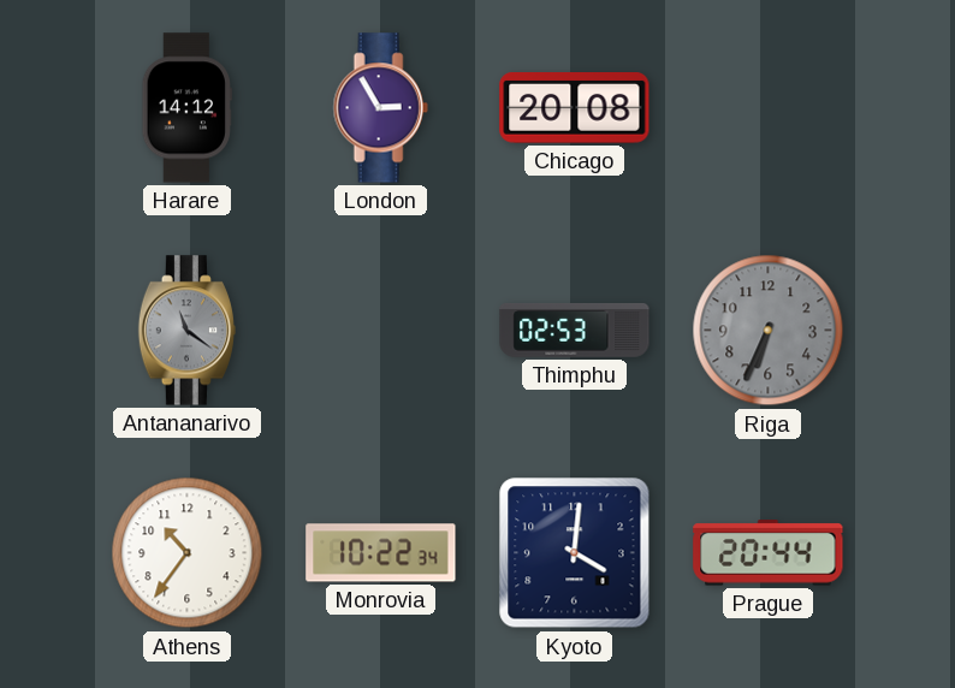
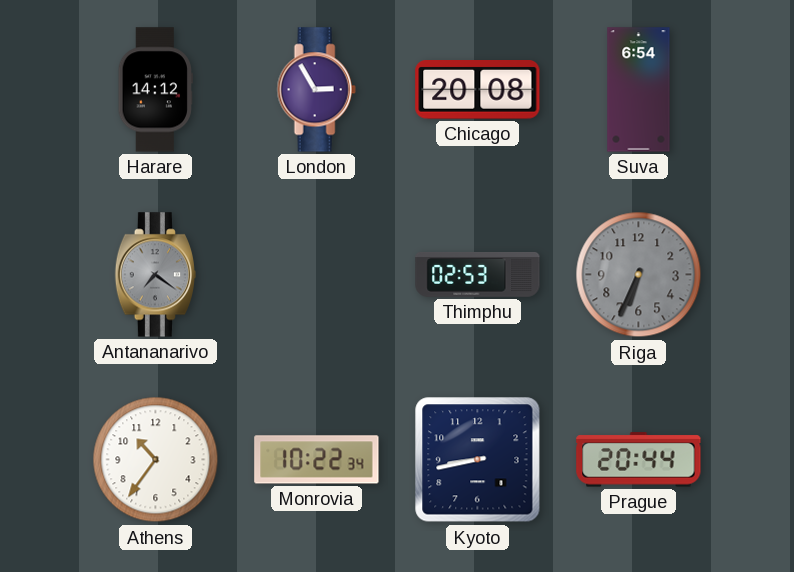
Suva: none -> 6:54 (639, 90)
Antananarivo: 11:21 -> 7:21 (155, 275)
Kyoto: 4:01 -> 8:43 (478, 460)
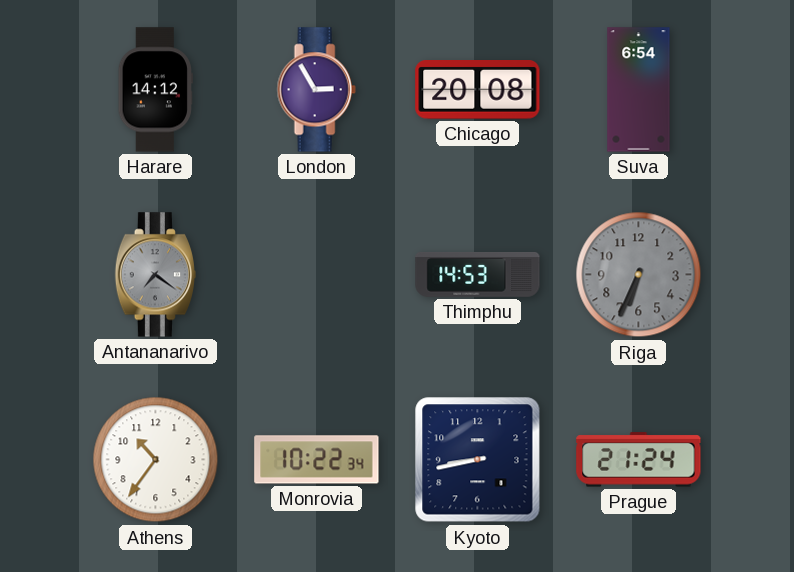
Thimphu: 02:53 -> 14:53 (478, 274)
Prague: 20:44 -> 21:24 (639, 460)
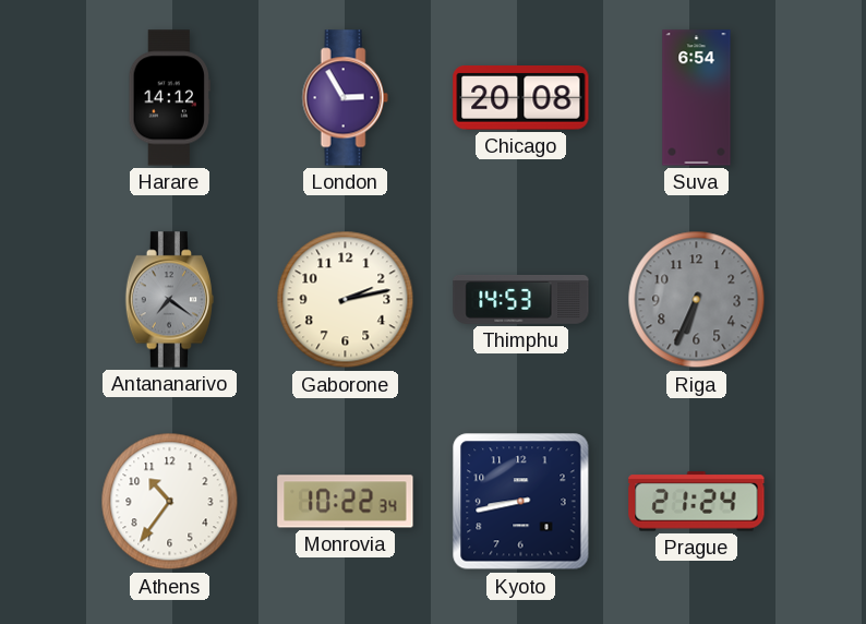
Gaborone: none -> 2:13 (346, 300)
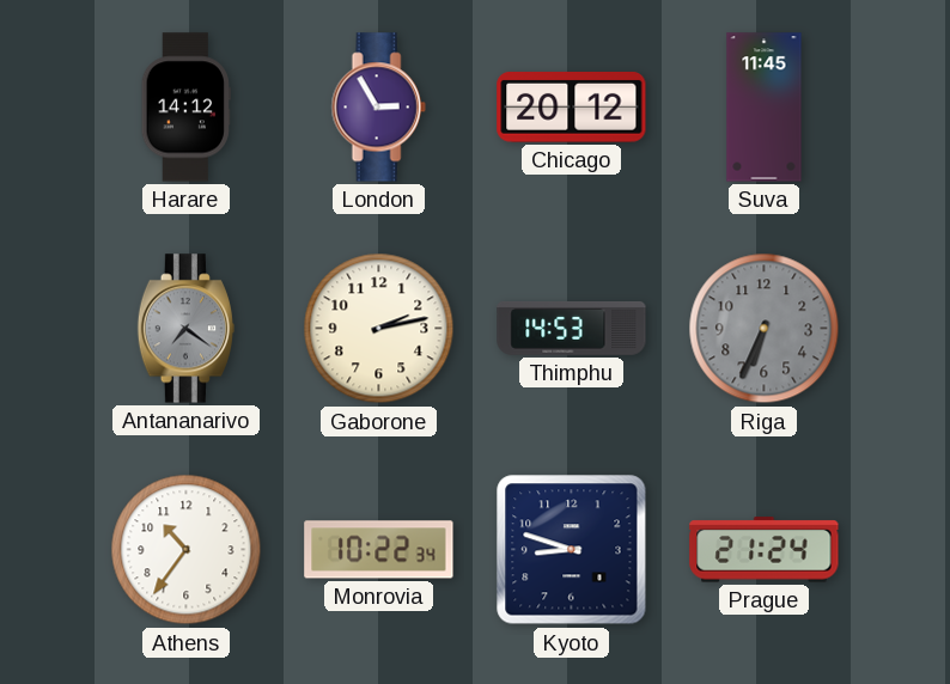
Chicago: 20:08 -> 20:12 (572, 108)
Suva: 6:54 -> 11:45 (765, 108)
Kyoto: 8:43 -> 8:48 (572, 550)
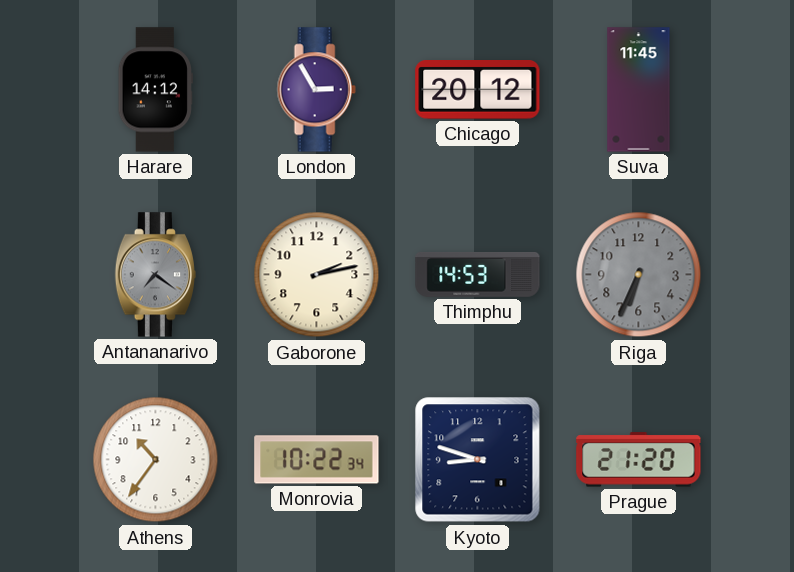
Prague: 21:24 -> 21:20 (639, 460)
